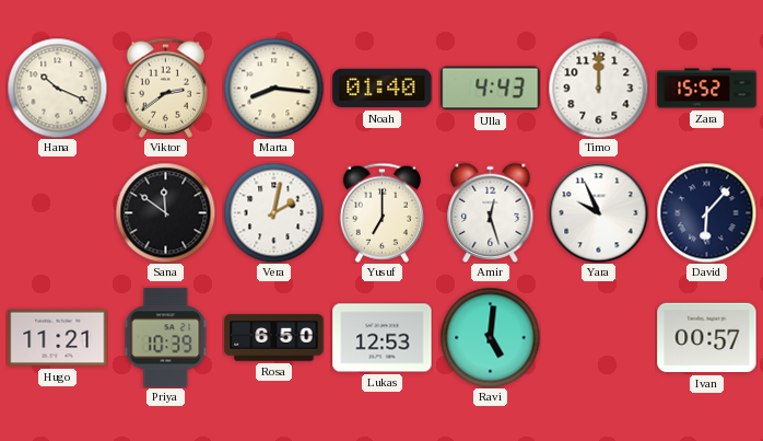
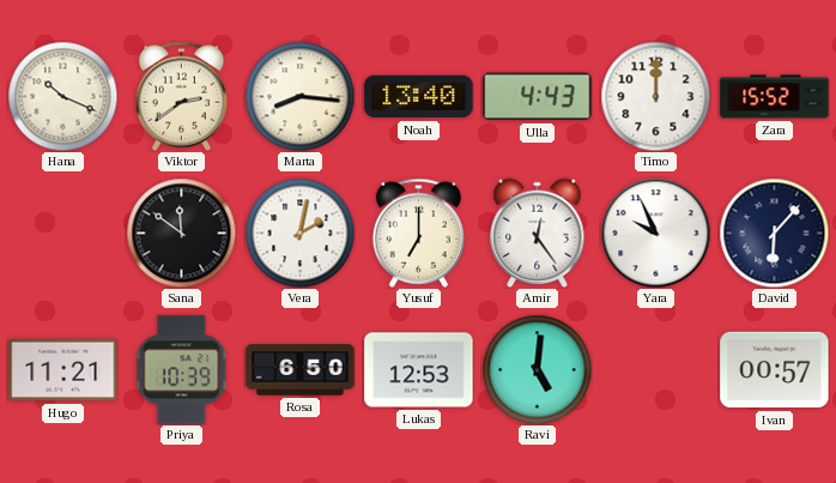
Noah: 01:40 -> 13:40 (419, 97)
Amir: 12:27 -> 12:24 (538, 233)
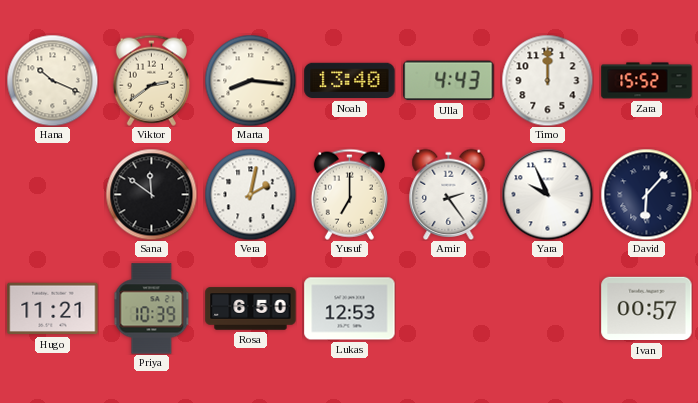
Amir: 12:24 -> 2:24 (449, 194)
Ravi: 5:01 -> none (537, 369)
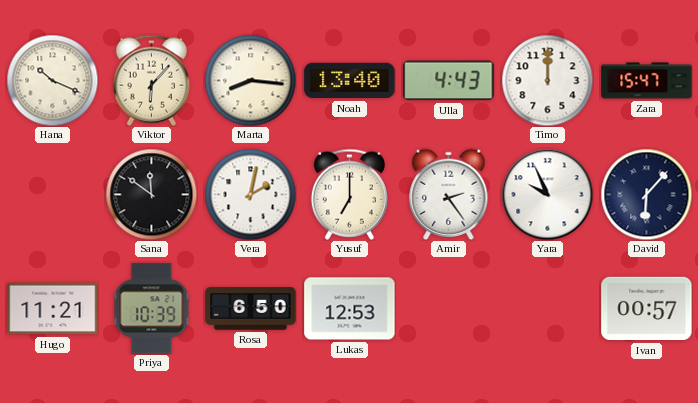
Viktor: 2:39 -> 6:07 (151, 80)
Zara: 15:52 -> 15:47 (647, 81)
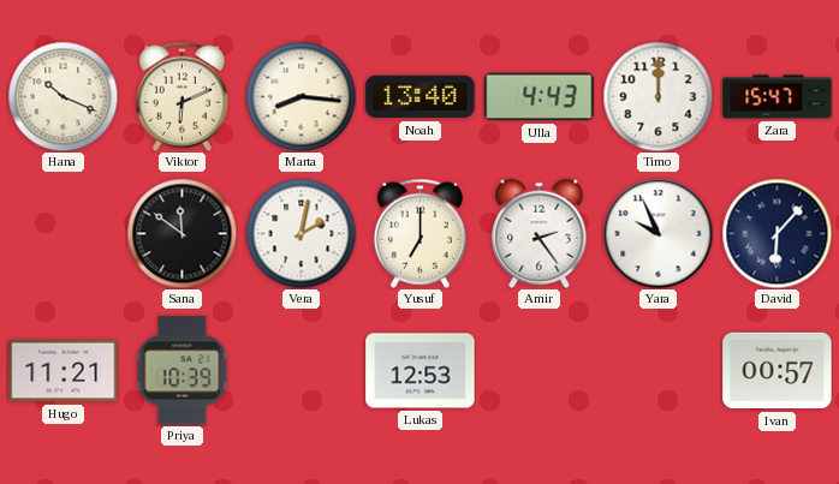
Viktor: 6:07 -> 6:11 (182, 96)
Rosa: 6:50 -> none (251, 309)
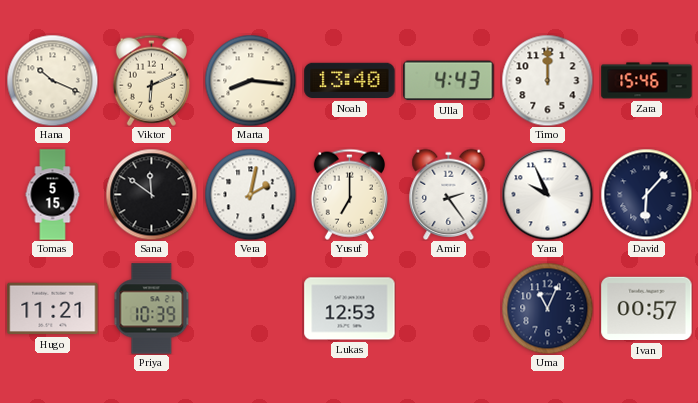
Zara: 15:47 -> 15:46 (647, 81)
Tomas: none -> 5:15 (53, 195)
Uma: none -> 11:04 (547, 308)
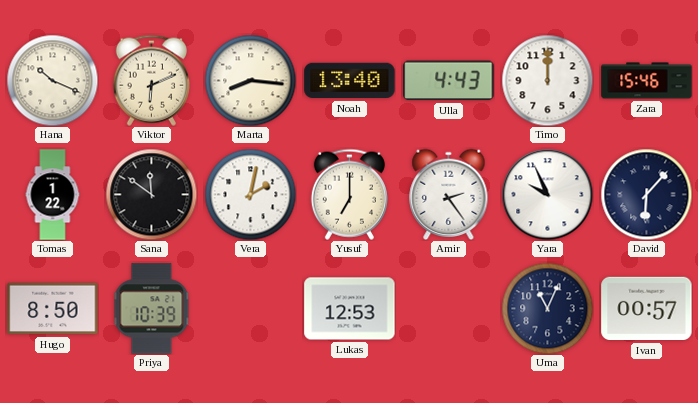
Tomas: 5:15 -> 1:22 (53, 195)
Hugo: 11:21 -> 8:50 (53, 309)
